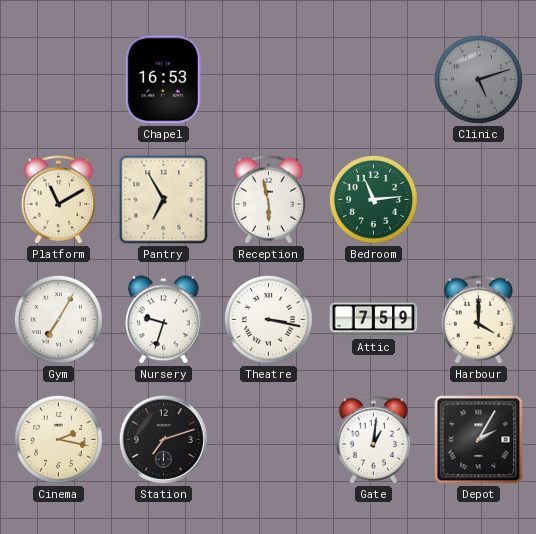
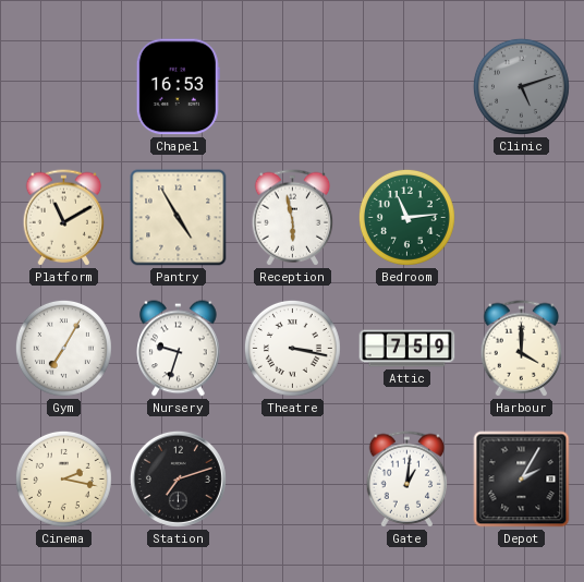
Pantry: 6:55 -> 4:55 (179, 218)
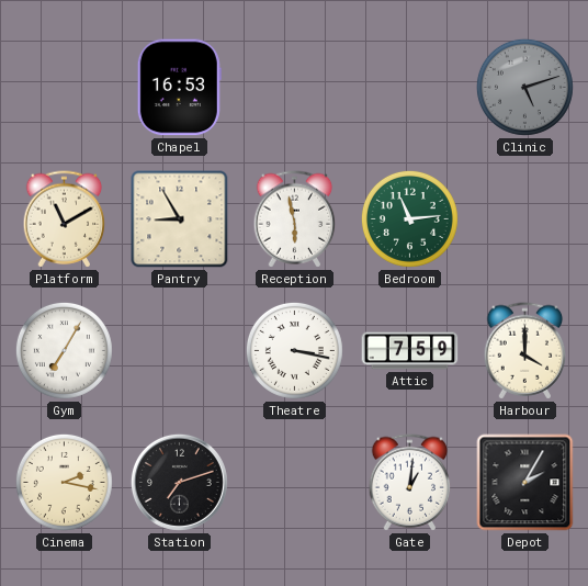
Pantry: 4:55 -> 8:55 (180, 219)
Nursery: 9:33 -> none (179, 349)
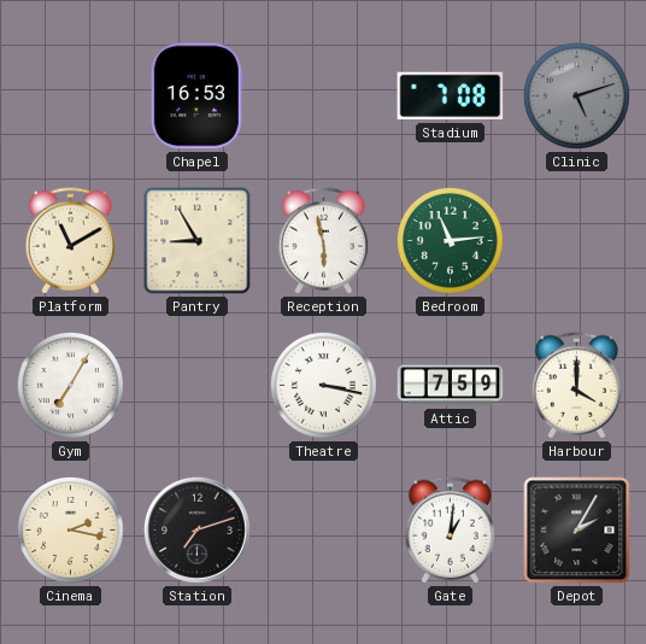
Stadium: none -> 7:08 (451, 96)
